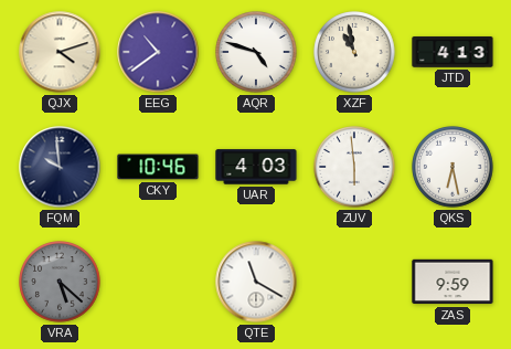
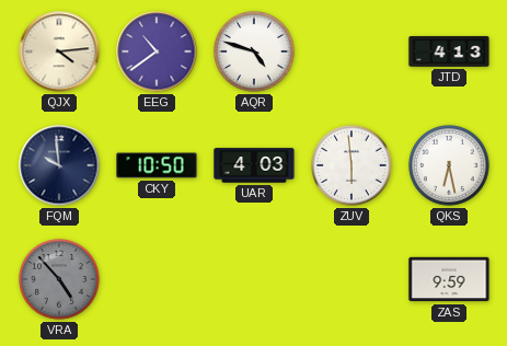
QJX: 4:12 -> 4:14 (59, 51)
XZF: 10:58 -> none (354, 52)
CKY: 10:46 -> 10:50 (157, 165)
VRA: 5:22 -> 4:53 (59, 279)
QTE: 11:20 -> none (256, 282)
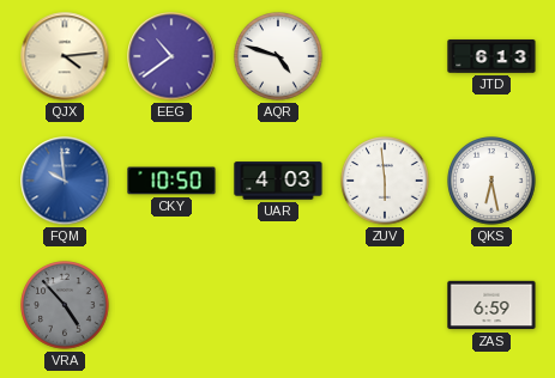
JTD: 4:13 -> 6:13 (491, 56)
FQM dial: navy -> blue (65, 181)
ZAS: 9:59 -> 6:59 (491, 305)
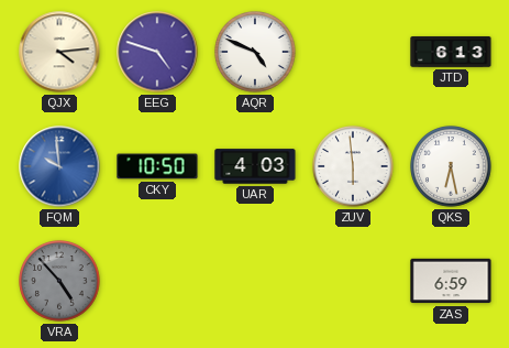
EEG: 10:39 -> 4:48 (157, 52)
AQR: 4:48 -> 4:49 (255, 52)
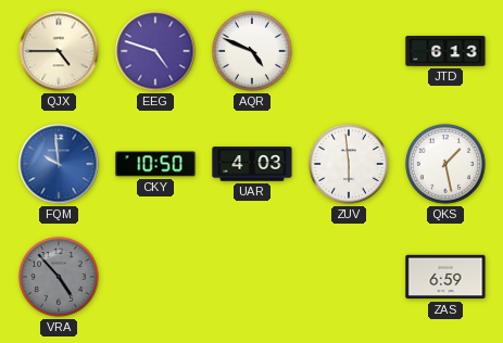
QJX: 4:14 -> 4:45 (59, 51)
QKS: 6:28 -> 1:28 (445, 164)
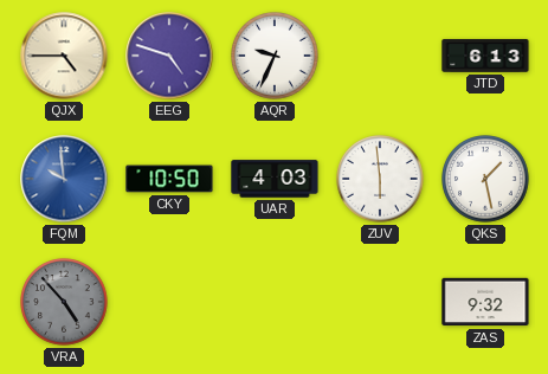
AQR: 4:49 -> 9:34 (275, 56)
ZAS: 6:59 -> 9:32 (485, 302)
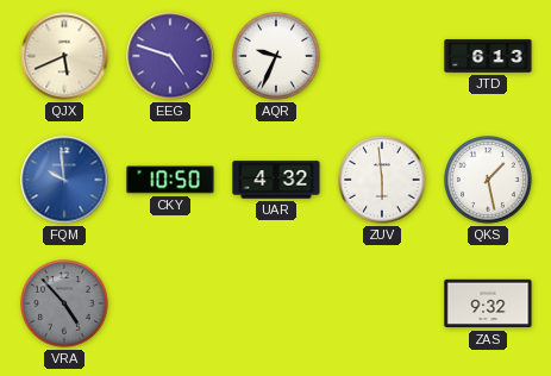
QJX: 4:45 -> 5:41 (64, 56)
UAR: 4:03 -> 4:32 (276, 180)
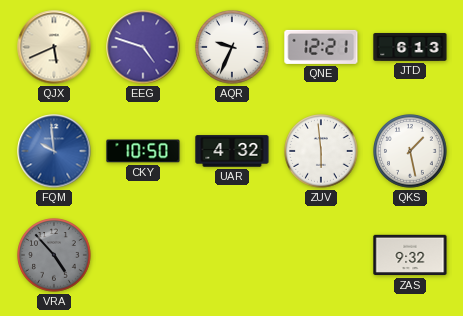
QNE: none -> 12:21 (321, 47)
